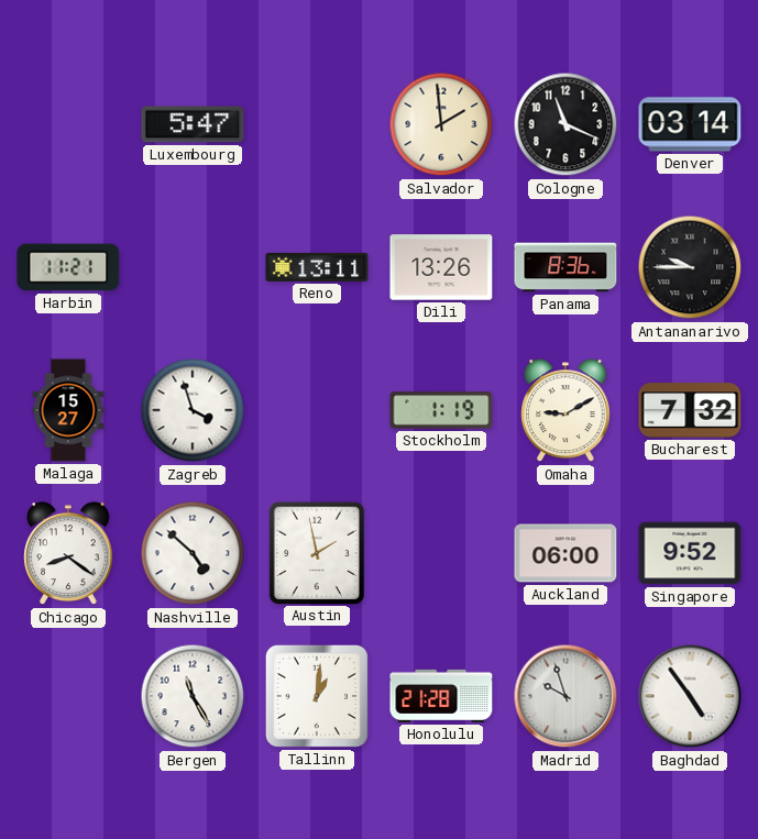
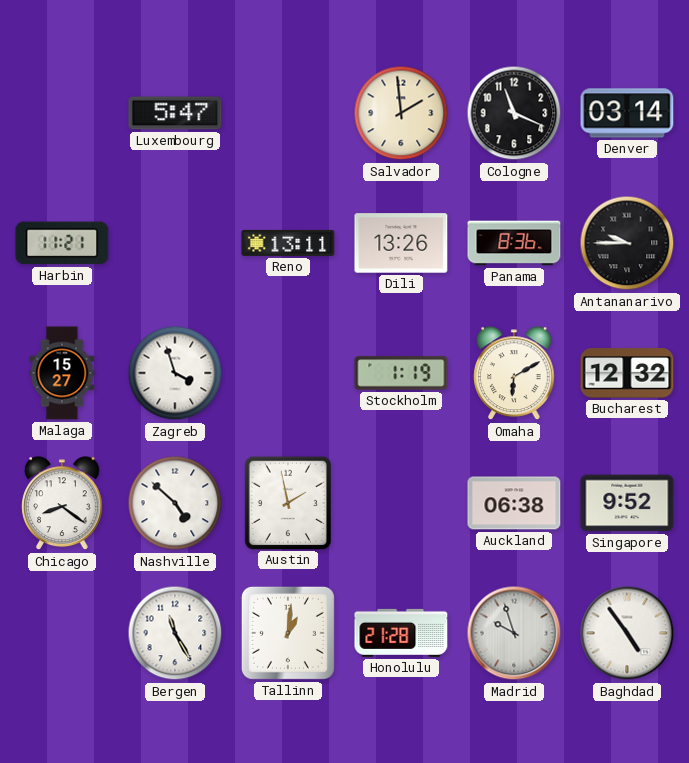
Omaha: 9:10 -> 6:10 (514, 374)
Bucharest: 7:32 -> 12:32 (627, 373)
Auckland: 06:00 -> 06:38 (514, 503)
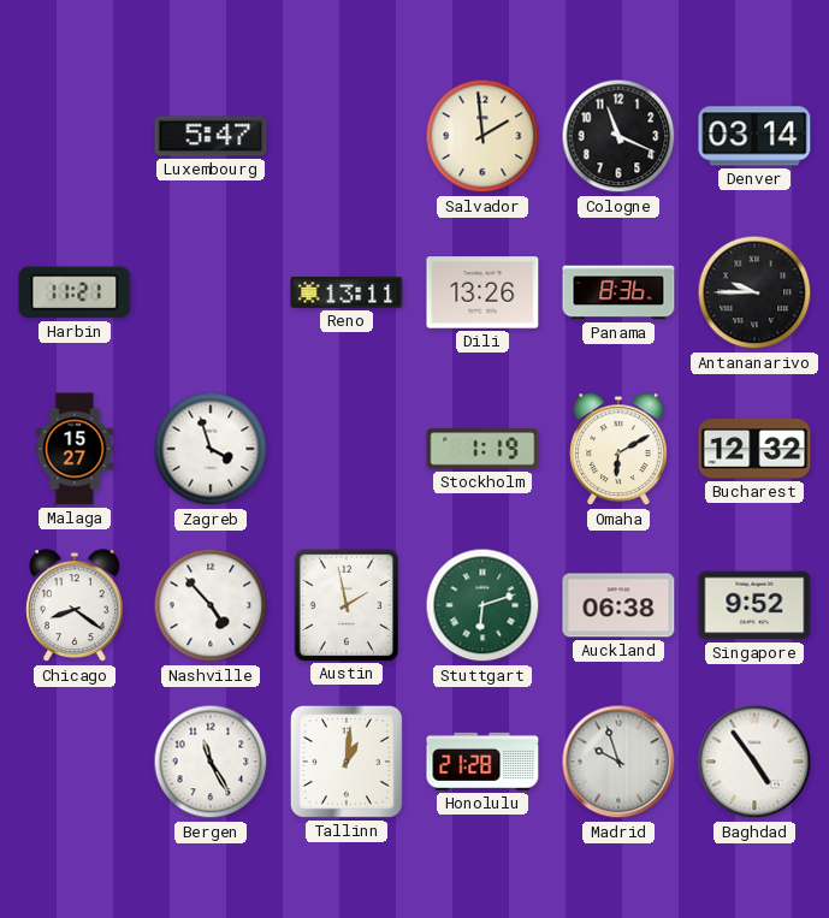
Nashville: 4:52 -> 4:53 (211, 605)
Stuttgart: none -> 6:12 (482, 605)
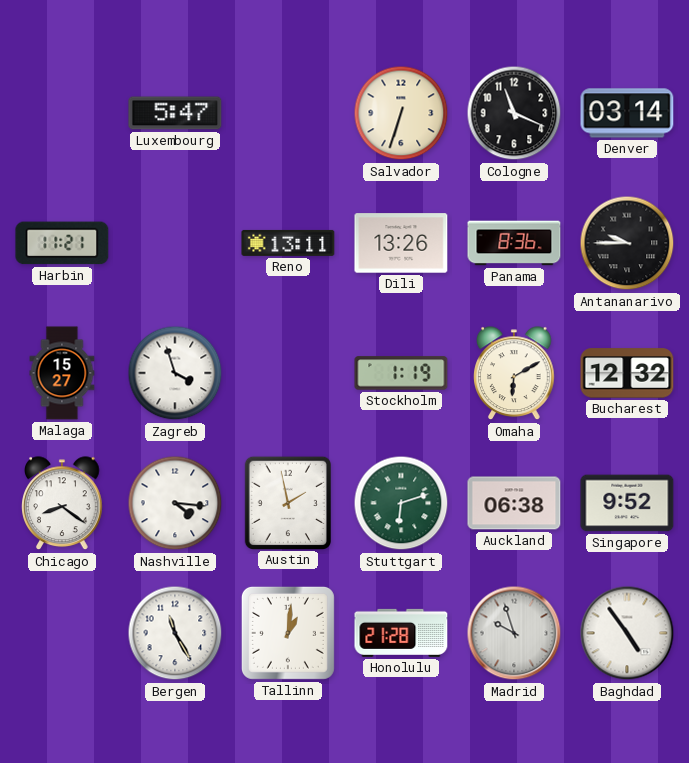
Salvador: 1:59 -> 6:33 (401, 113)
Nashville: 4:53 -> 4:16 (175, 503)
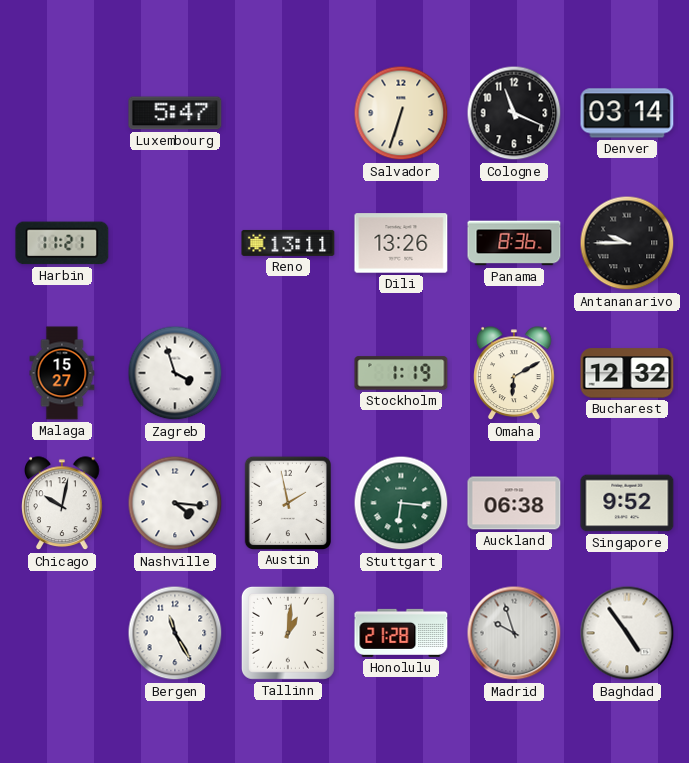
Chicago: 8:21 -> 10:02 (62, 504)
Stuttgart: 6:12 -> 6:16 (401, 503)
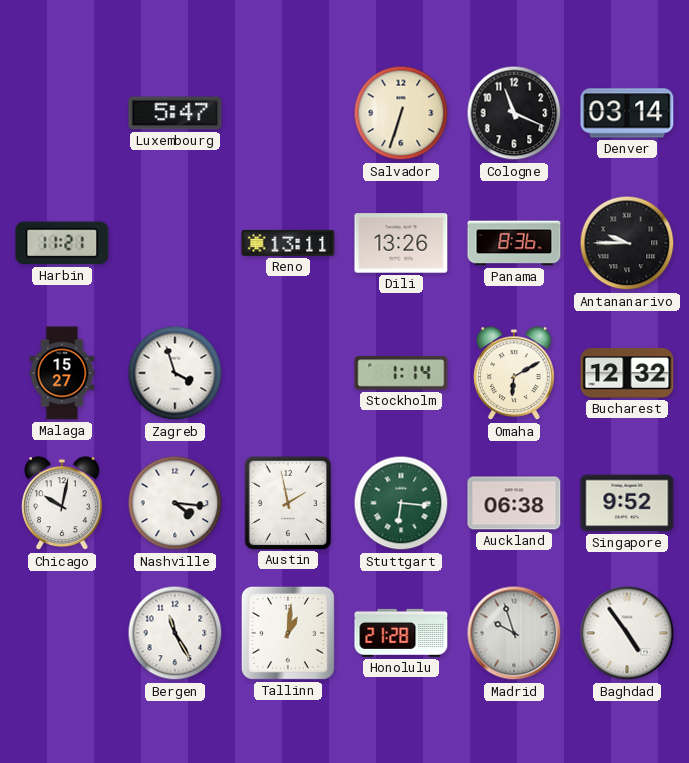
Stockholm: 1:19 -> 1:14 (401, 373)
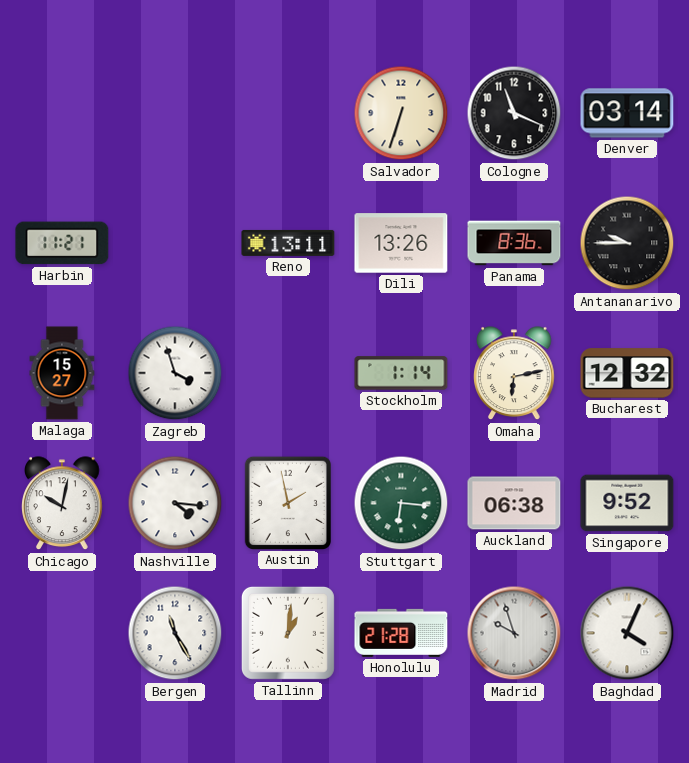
Luxembourg: 5:47 -> none (175, 113)
Omaha: 6:10 -> 6:13 (514, 374)
Baghdad: 4:54 -> 4:04 (627, 633)
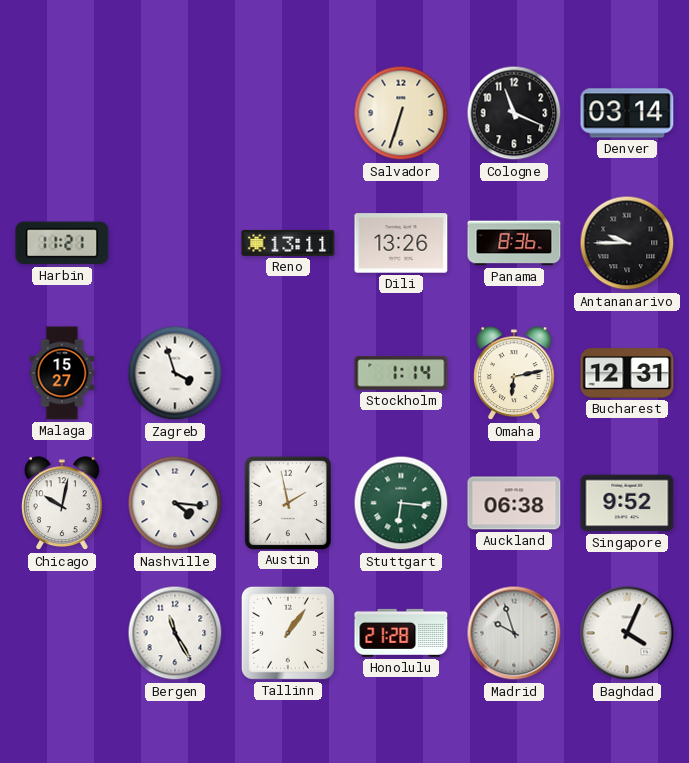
Bucharest: 12:32 -> 12:31 (627, 373)
Tallinn: 1:01 -> 1:06 (288, 633)
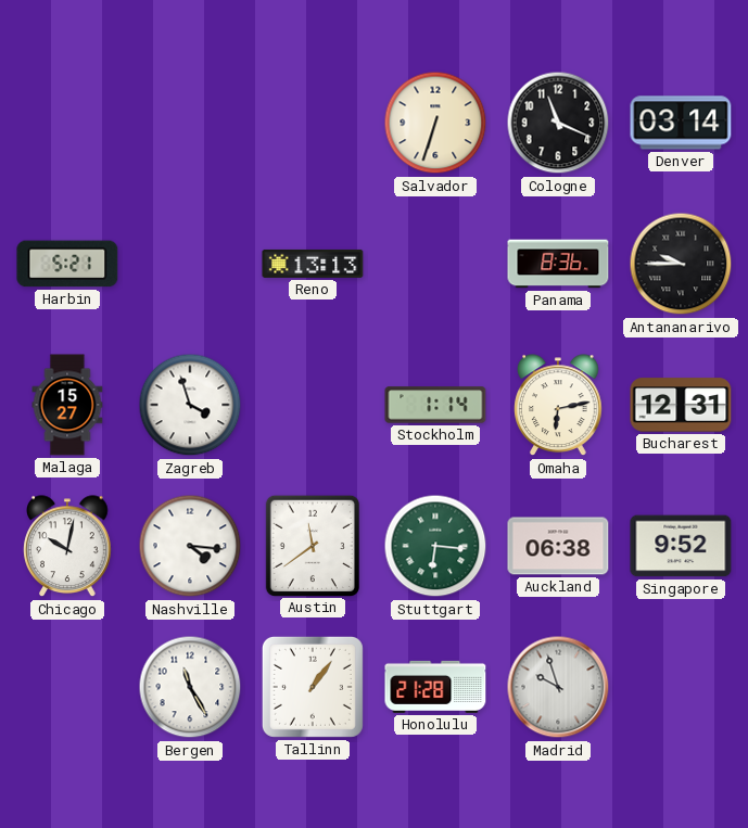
Harbin: 11:21 -> 5:21 (67, 264)
Reno: 13:11 -> 13:13 (313, 264)
Dili: 13:26 -> none (401, 243)
Austin: 1:58 -> 11:39 (312, 545)
Baghdad: 4:04 -> none (627, 633)
